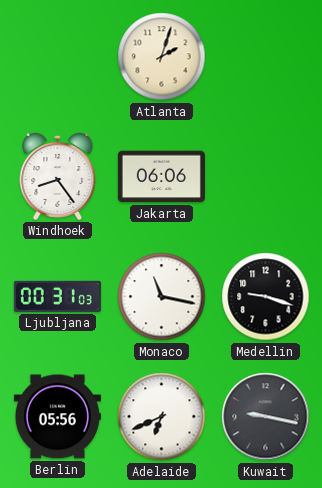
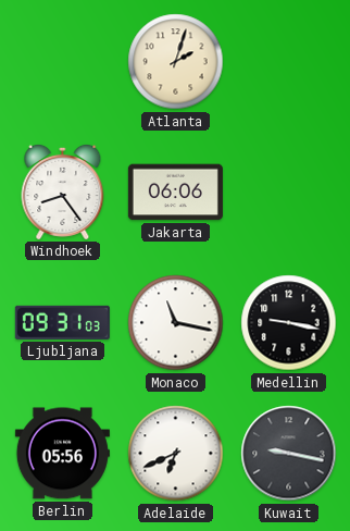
Ljubljana: 00:31 -> 09:31 (62, 322)
Medellin: 9:18 -> 9:17 (289, 323)
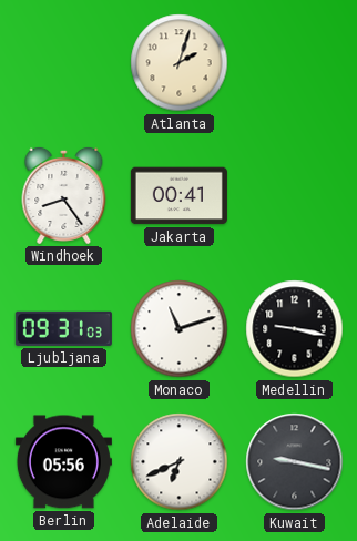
Jakarta: 06:06 -> 00:41 (178, 196)
Monaco: 11:17 -> 11:12 (180, 329)
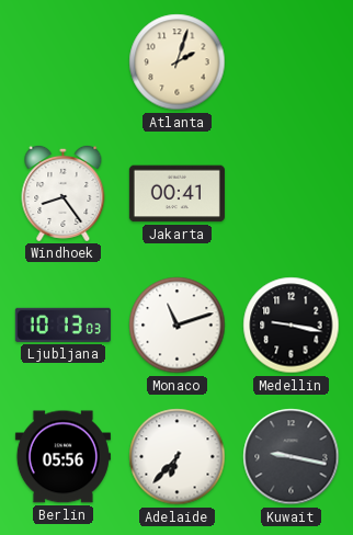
Ljubljana: 09:31 -> 10:13 (62, 325)
Adelaide: 6:41 -> 6:37 (178, 457)
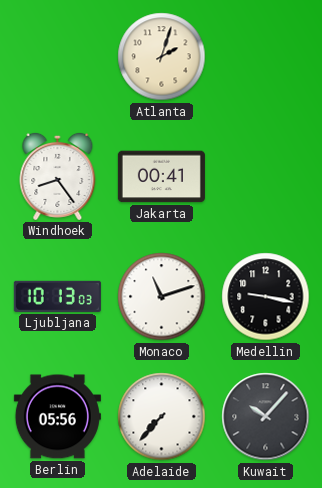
Adelaide: 6:37 -> 7:37 (162, 417)
Kuwait: 9:17 -> 10:07 (266, 417)
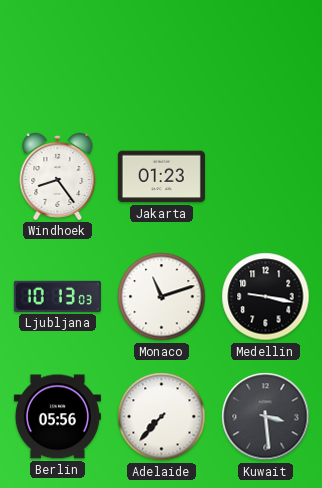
Atlanta: 2:03 -> none (162, 57)
Jakarta: 00:41 -> 01:23 (161, 177)
Kuwait: 10:07 -> 3:29 (266, 417)
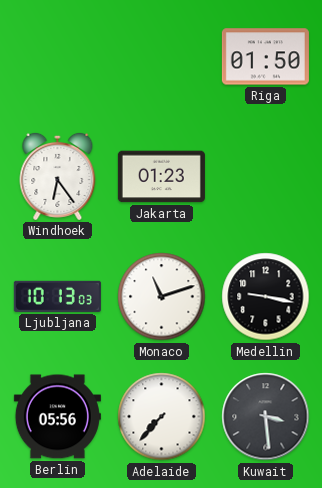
Riga: none -> 01:50 (265, 57)
Windhoek: 8:24 -> 6:24 (58, 176)
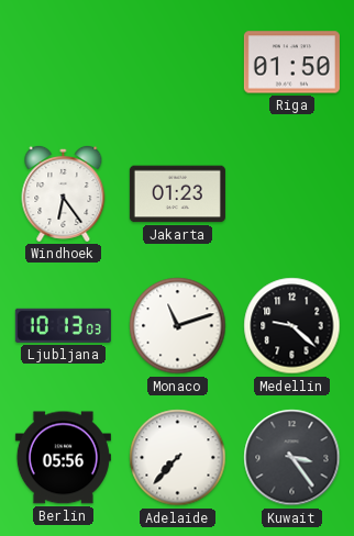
Medellin: 9:17 -> 9:22 (292, 326)
Kuwait: 3:29 -> 3:24 (292, 458)
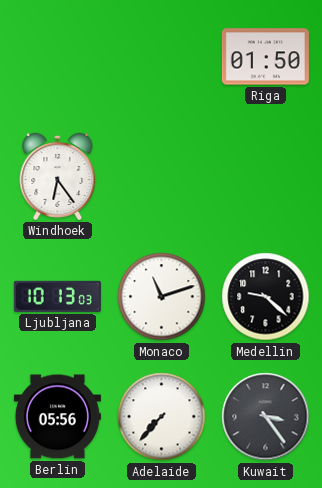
Jakarta: 01:23 -> none (177, 194)
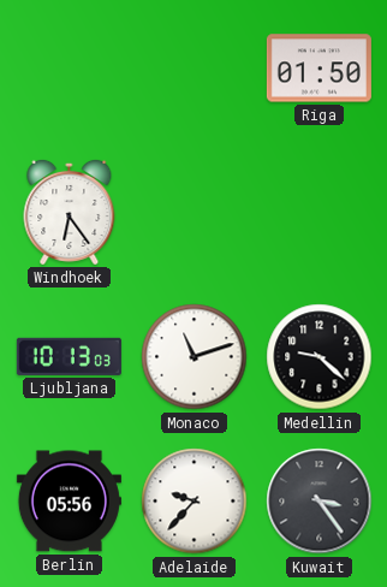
Adelaide: 7:37 -> 9:37 (195, 502)
